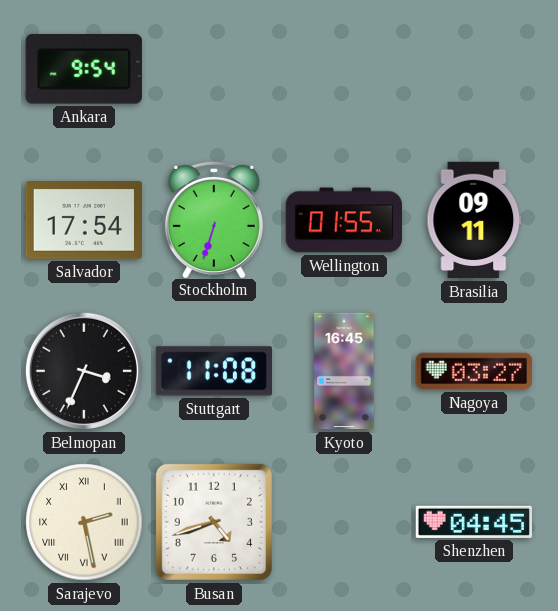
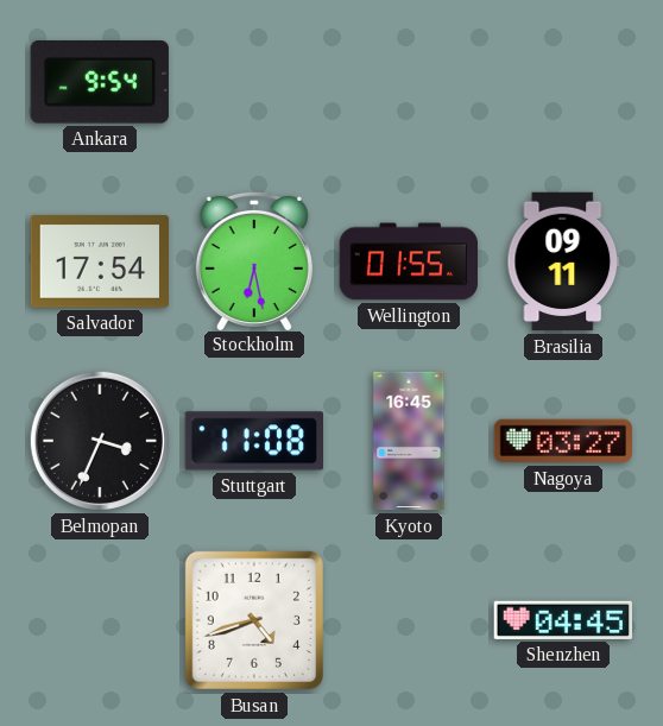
Stockholm: 6:33 -> 6:28 (254, 260)
Sarajevo: 2:28 -> none (84, 522)
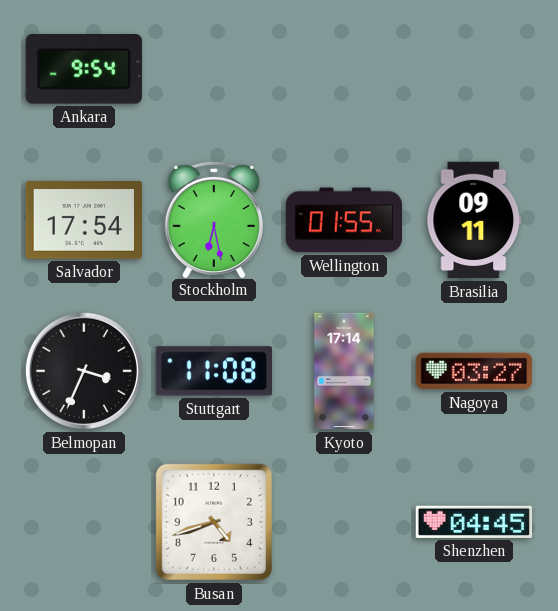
Kyoto: 16:45 -> 17:14 (344, 371)
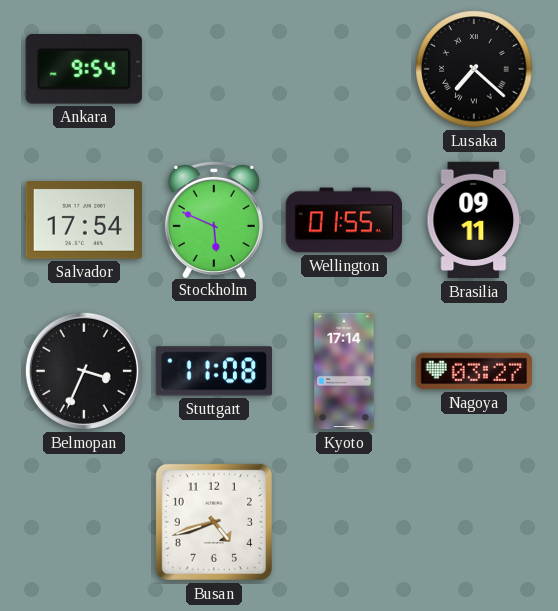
Lusaka: none -> 7:22 (474, 69)
Stockholm: 6:28 -> 5:49 (214, 219)
Shenzhen: 04:45 -> none (473, 522)
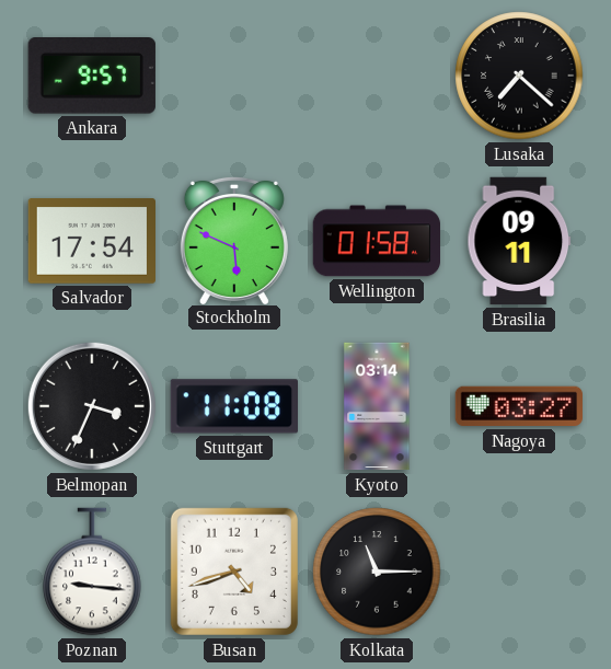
Ankara: 9:54 -> 9:57 (92, 77)
Wellington: 01:55 -> 01:58 (376, 241)
Kyoto: 17:14 -> 03:14 (377, 406)
Poznan: none -> 9:16 (92, 572)
Kolkata: none -> 11:15 (377, 572)
